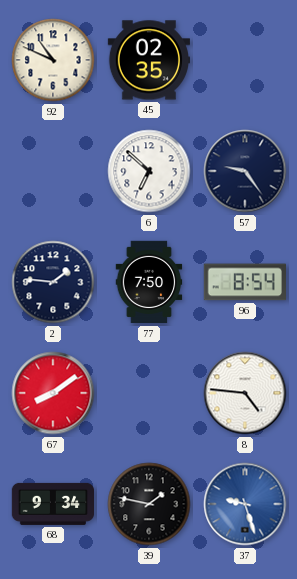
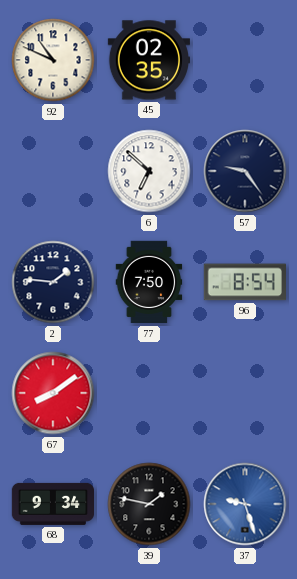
8: 4:46 -> none (245, 393)
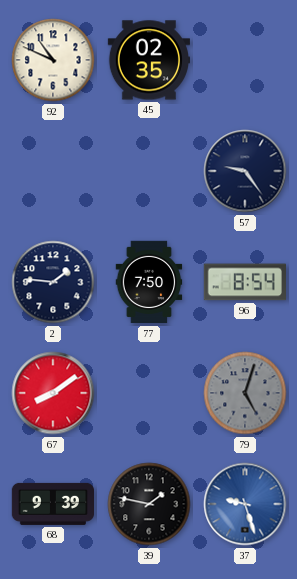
6: 6:52 -> none (149, 171)
79: none -> 5:03 (245, 393)
68: 9:34 -> 9:39 (52, 504)
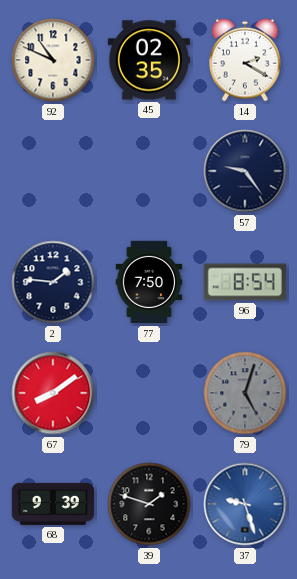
14: none -> 2:20 (245, 60)
39: 1:47 -> 1:48 (149, 504)
